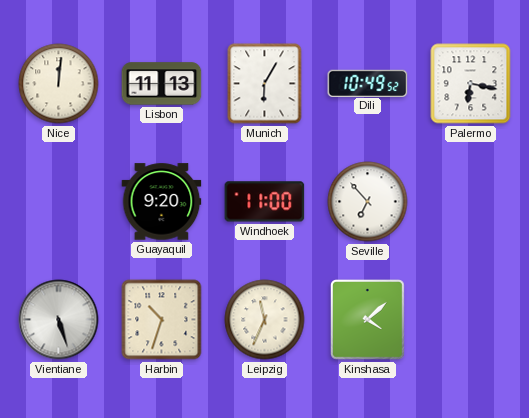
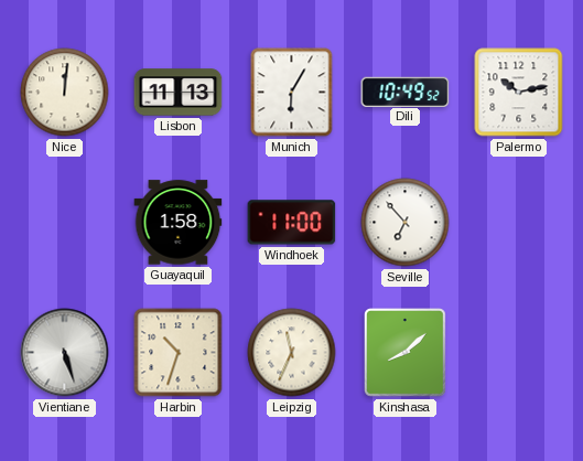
Palermo: 6:17 -> 10:13 (519, 93)
Guayaquil: 9:20 -> 1:58 (179, 223)
Kinshasa: 4:08 -> 8:08 (406, 353)
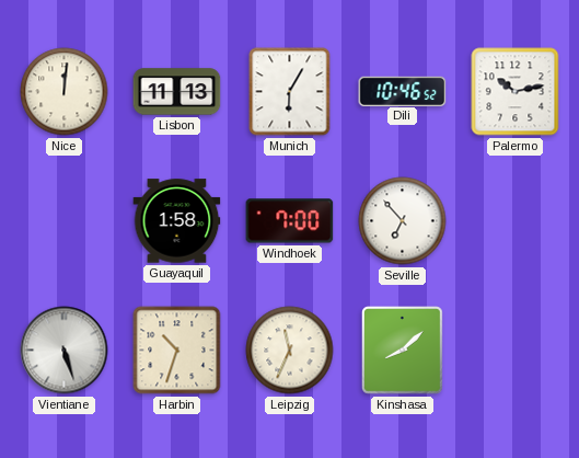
Dili: 10:49 -> 10:46 (403, 91)
Windhoek: 11:00 -> 7:00 (290, 221)
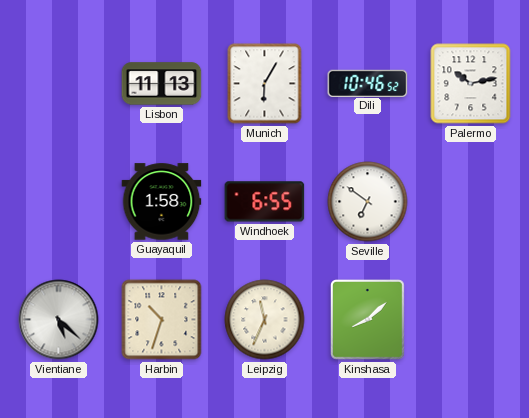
Nice: 12:01 -> none (65, 92)
Windhoek: 7:00 -> 6:55 (265, 202)
Seville: 6:53 -> 6:51 (368, 202)
Vientiane: 5:27 -> 5:22 (59, 320)
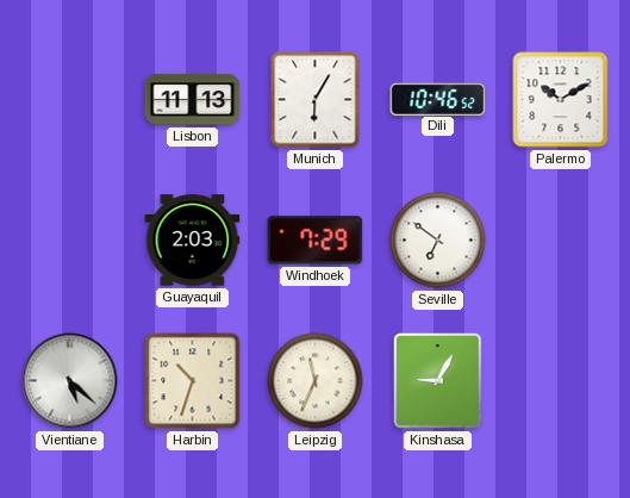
Palermo: 10:13 -> 10:10 (561, 100)
Guayaquil: 1:58 -> 2:03 (193, 241)
Windhoek: 6:55 -> 7:29 (316, 241)
Kinshasa: 8:08 -> 9:05 (438, 381)
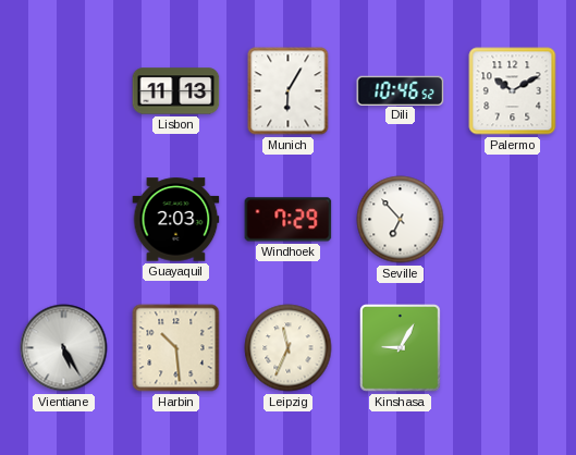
Seville: 6:51 -> 6:53 (401, 220)
Vientiane: 5:22 -> 5:25 (64, 348)
Harbin: 10:33 -> 10:29 (176, 348)
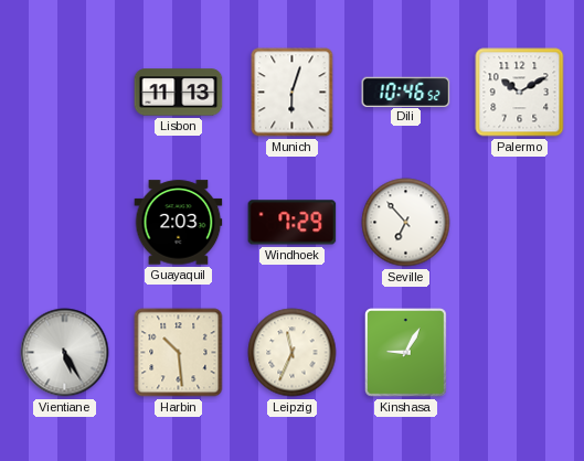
Munich: 6:05 -> 6:03 (293, 93)
